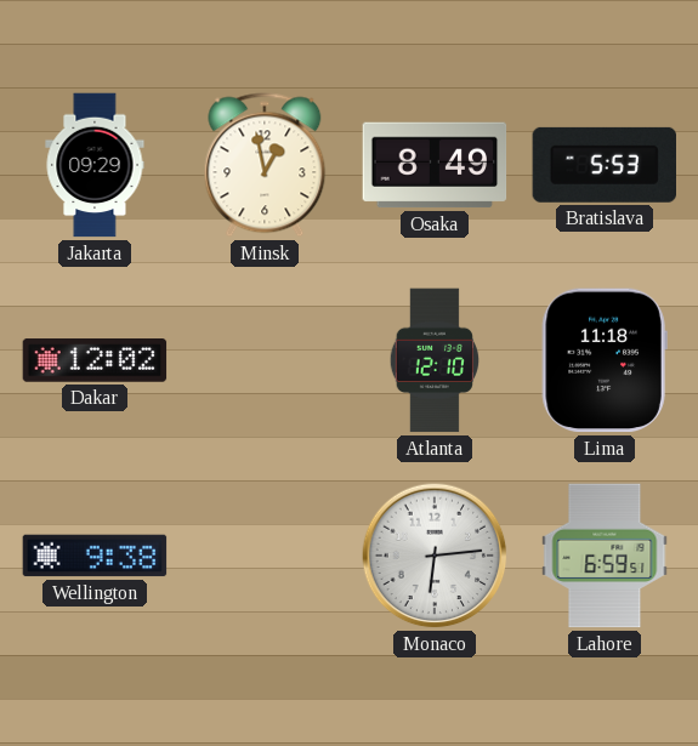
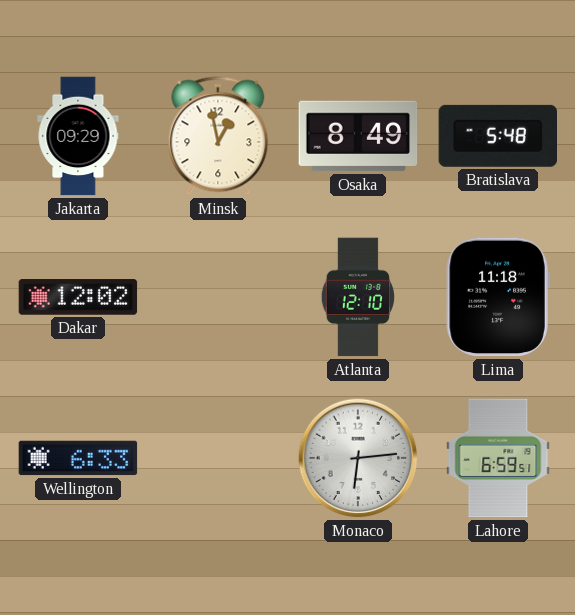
Bratislava: 5:53 -> 5:48 (497, 136)
Wellington: 9:38 -> 6:33 (78, 458)
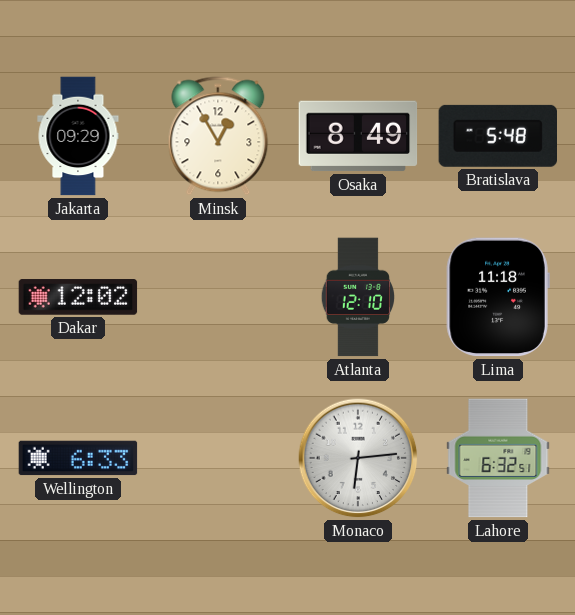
Minsk: 12:58 -> 12:55 (218, 136)
Lahore: 6:59 -> 6:32 (498, 458)
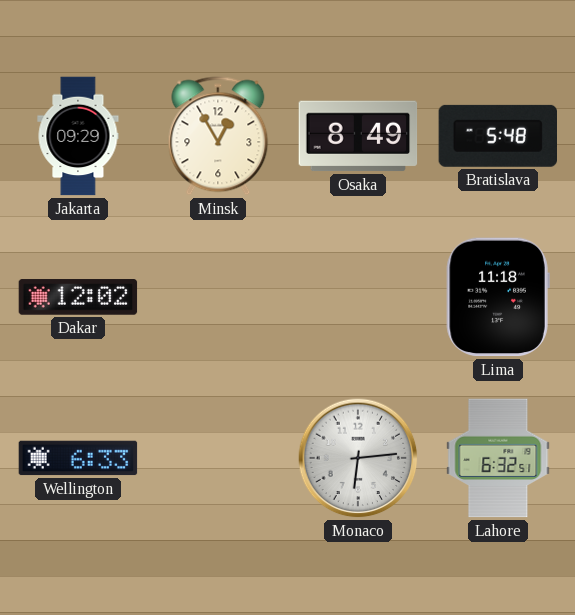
Atlanta: 12:10 -> none (357, 297)
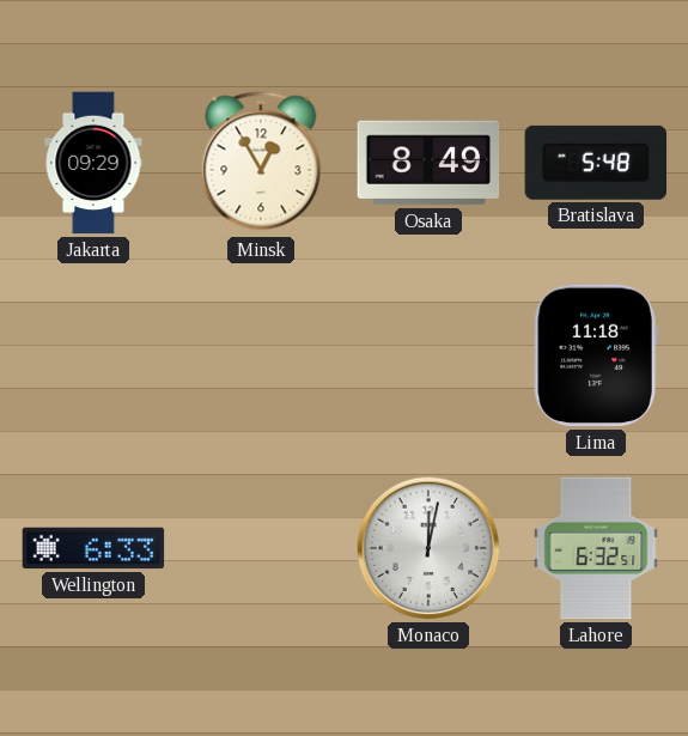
Dakar: 12:02 -> none (78, 297)
Monaco: 6:14 -> 12:02 (428, 548)
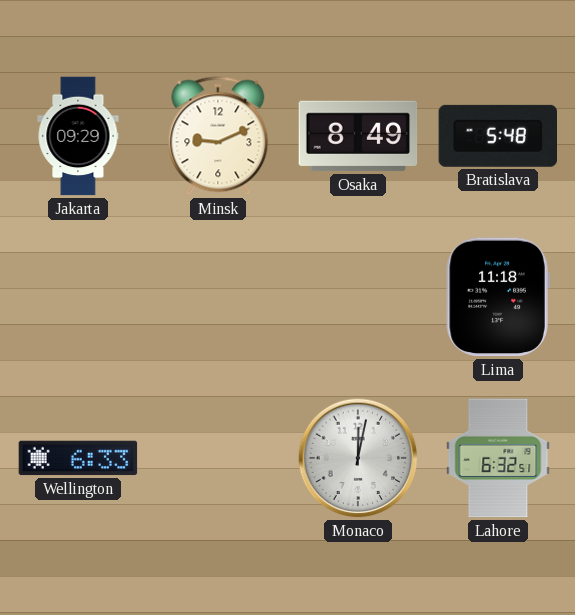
Minsk: 12:55 -> 9:11 (218, 136)
